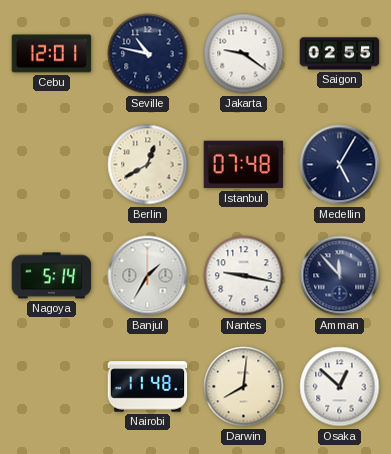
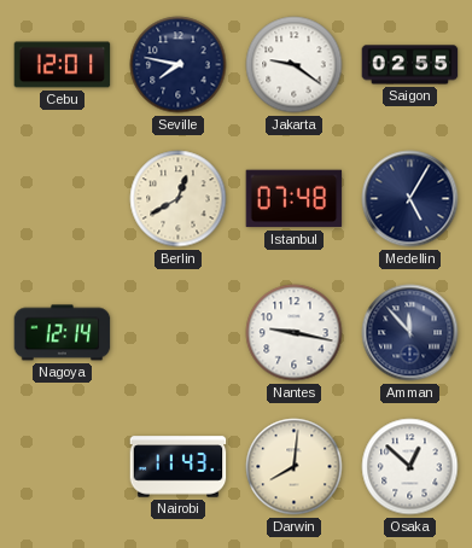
Seville: 10:47 -> 7:47 (179, 65)
Nagoya: 5:14 -> 12:14 (63, 333)
Banjul: 1:35 -> none (148, 276)
Nairobi: 11:48 -> 11:43 (179, 467)
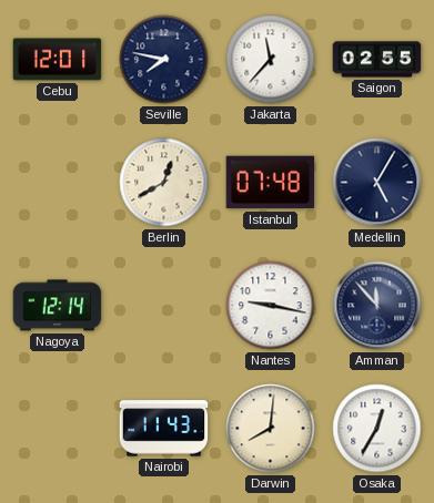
Jakarta: 9:21 -> 11:37 (271, 60)
Osaka: 12:52 -> 12:35 (377, 429)
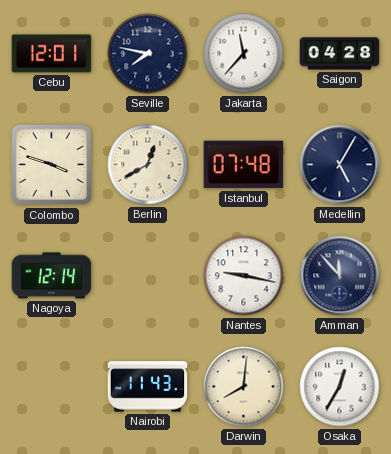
Saigon: 02:55 -> 04:28 (340, 54)
Colombo: none -> 3:48 (52, 165)
